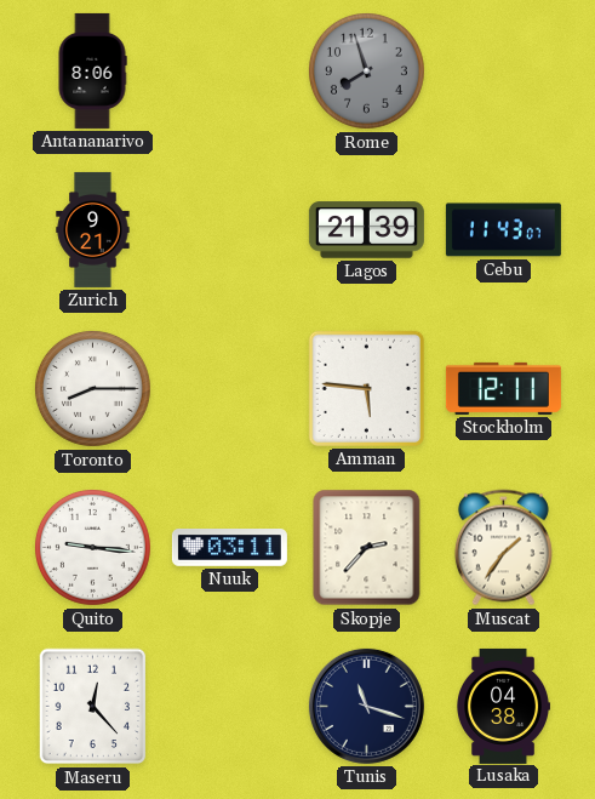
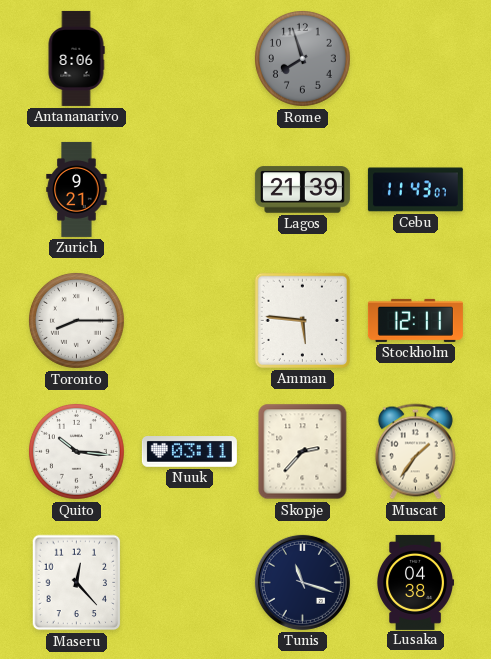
Quito: 9:16 -> 10:16 (76, 451)
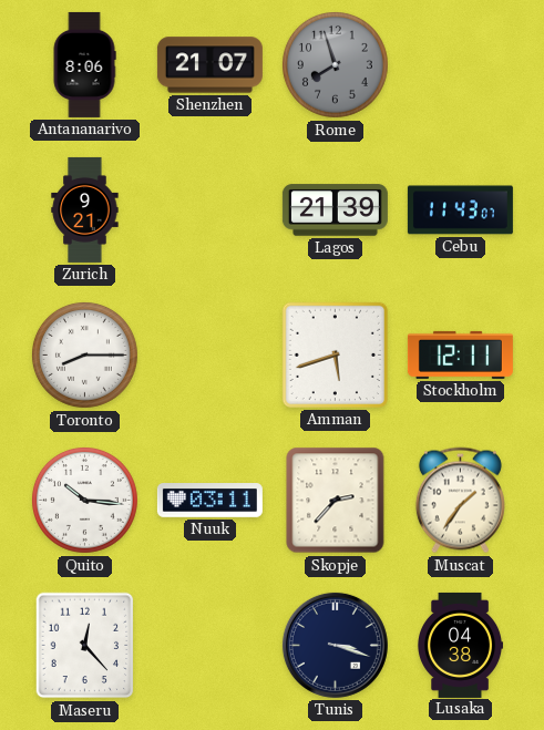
Shenzhen: none -> 21:07 (209, 65)
Amman: 5:46 -> 5:42 (335, 354)
Tunis: 11:18 -> 3:18 (335, 645)
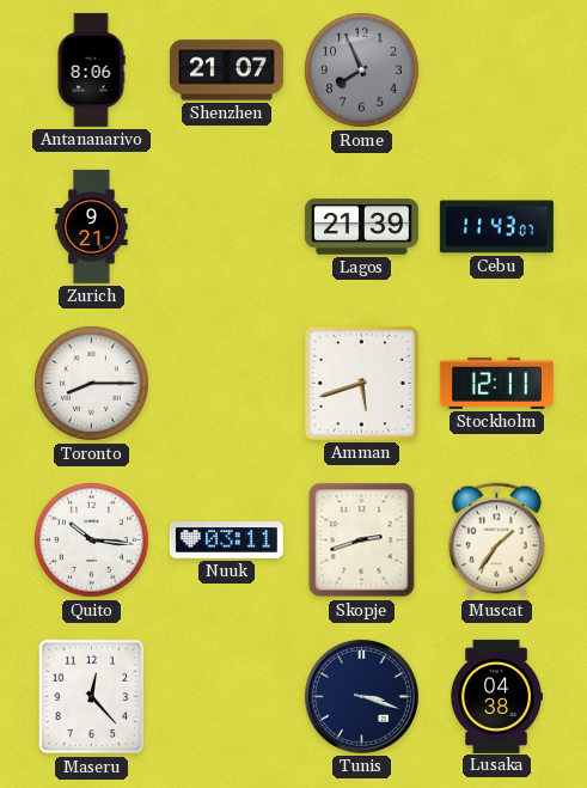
Rome: 7:57 -> 7:56 (361, 69)
Skopje: 2:37 -> 2:42 (362, 540)
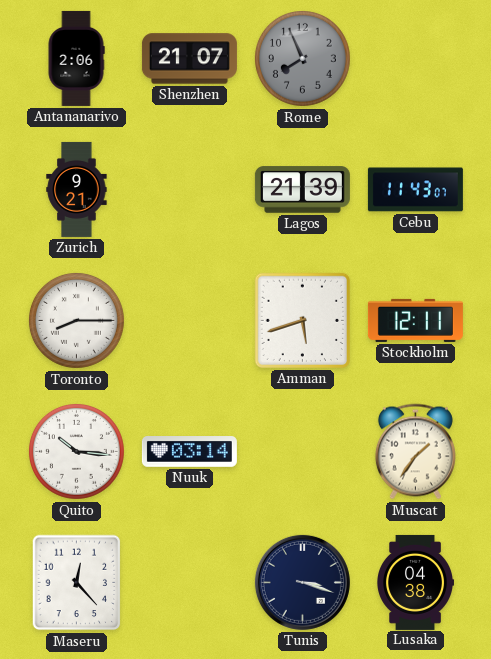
Antananarivo: 8:06 -> 2:06 (76, 58)
Nuuk: 03:11 -> 03:14 (189, 452)
Skopje: 2:42 -> none (362, 540)
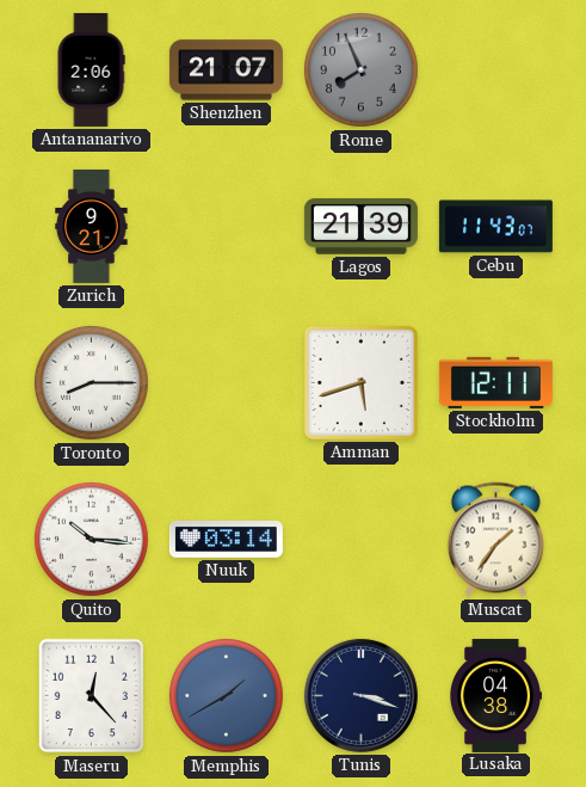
Memphis: none -> 1:40 (226, 695)
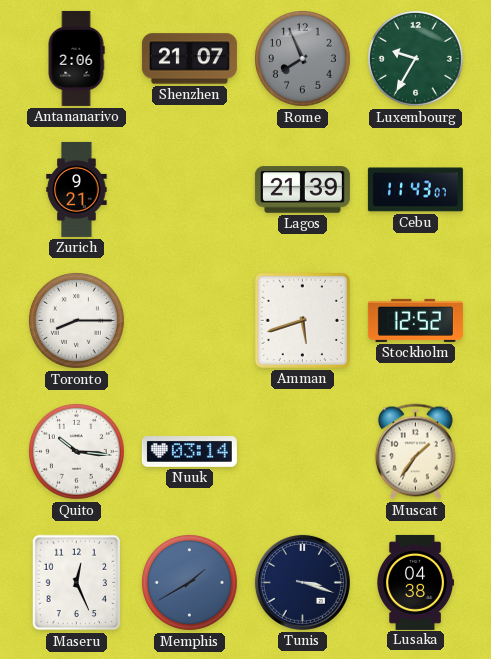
Luxembourg: none -> 9:35 (415, 58)
Stockholm: 12:11 -> 12:52 (415, 320)
Maseru: 12:23 -> 12:26 (77, 583)
